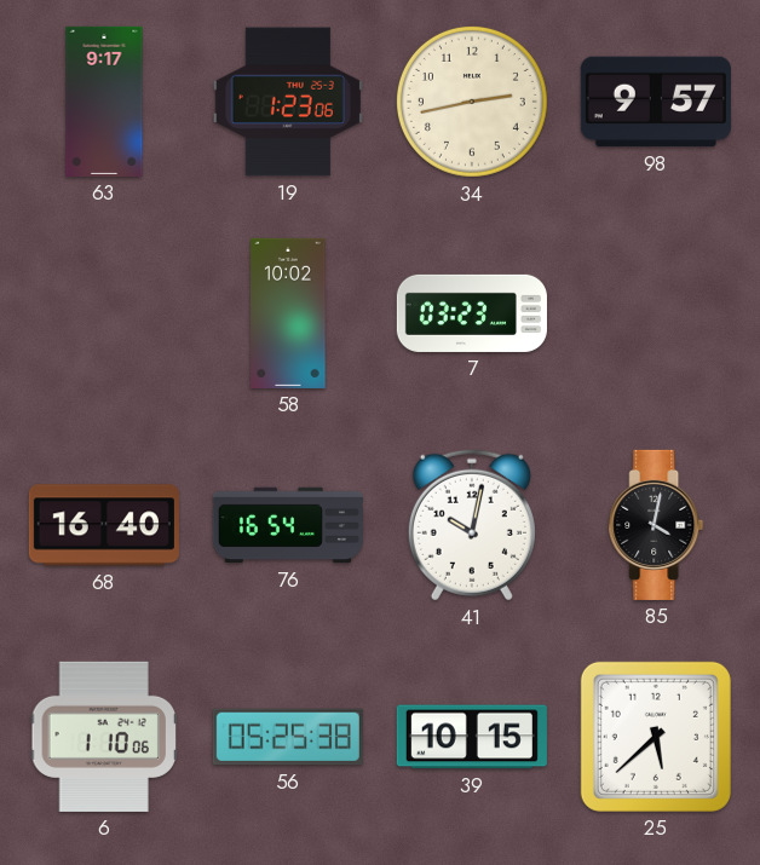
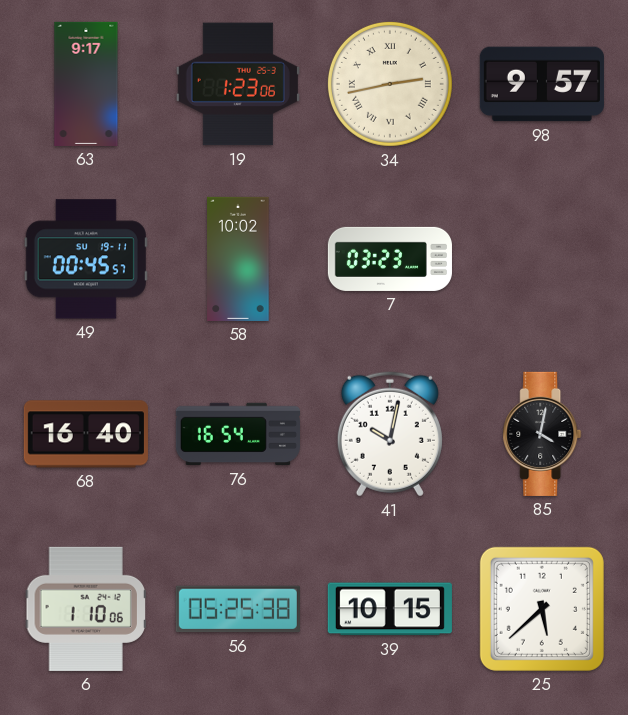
34 numerals: Arabic -> Roman (390, 84)
49: none -> 00:45 (86, 259)
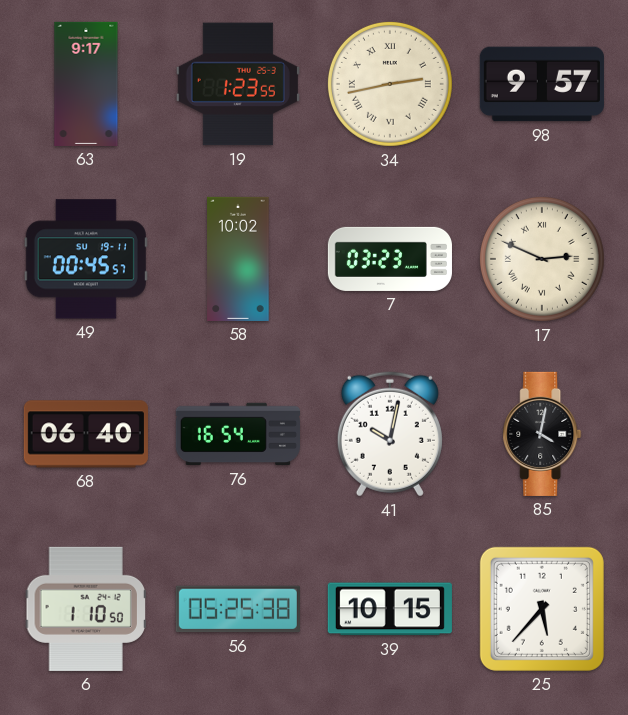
19: 1:23:06 -> 1:23:55 (238, 84)
17: none -> 2:49 (542, 259)
68: 16:40 -> 06:40 (86, 434)
6: 1:10:06 -> 1:10:50 (86, 609)
25: 5:38 -> 5:37 (542, 609)
